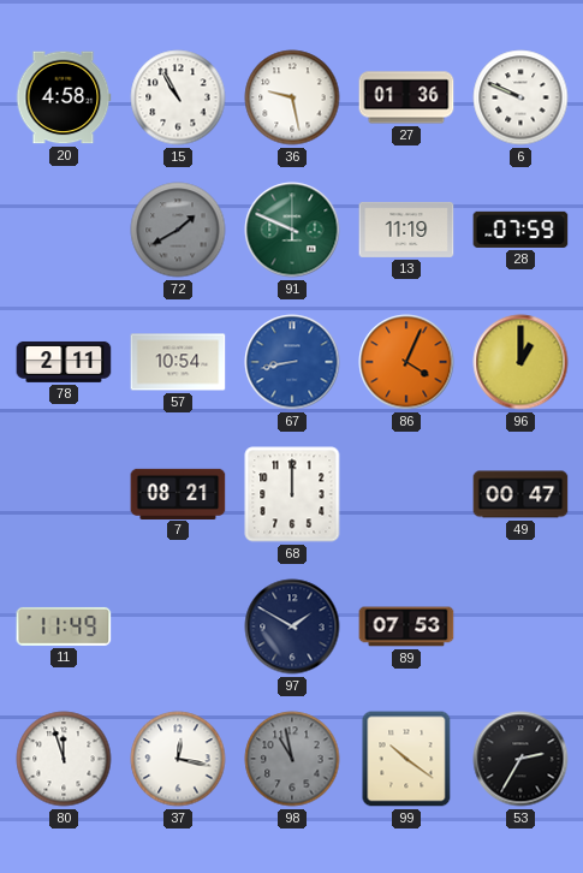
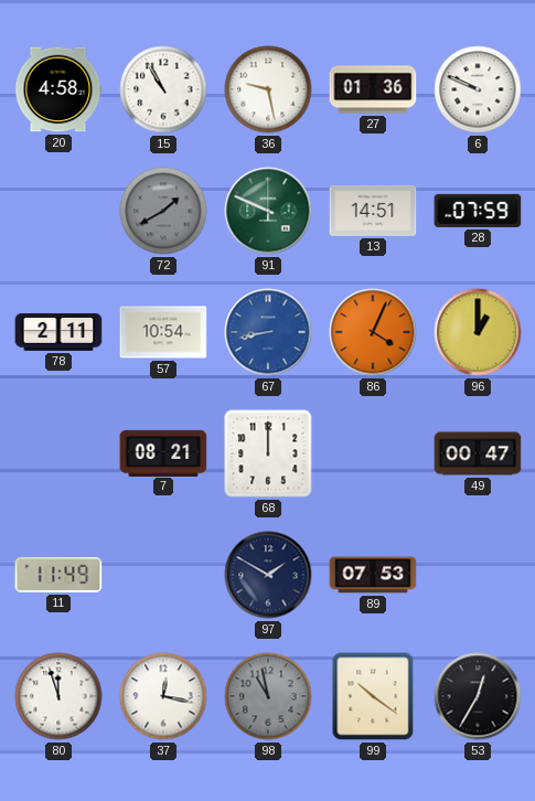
13: 11:19 -> 14:51 (373, 211)
53: 2:35 -> 12:35 (478, 696)
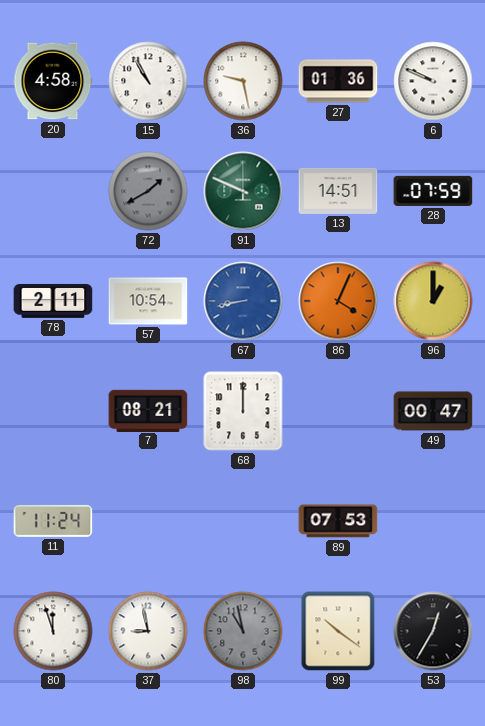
11: 11:49 -> 11:24 (53, 521)
97: 1:50 -> none (268, 575)
37: 12:17 -> 8:58 (148, 631)
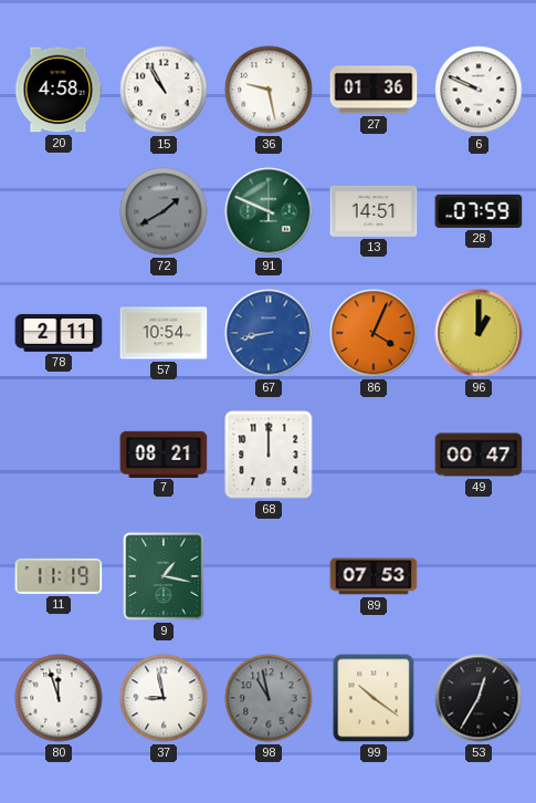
11: 11:24 -> 11:19 (59, 576)
9: none -> 1:17 (164, 576)
